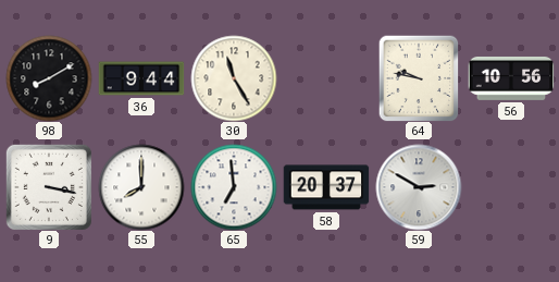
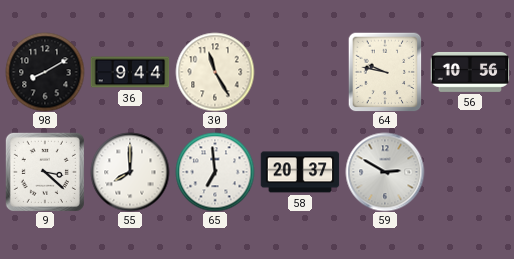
9: 3:17 -> 3:22 (45, 172)
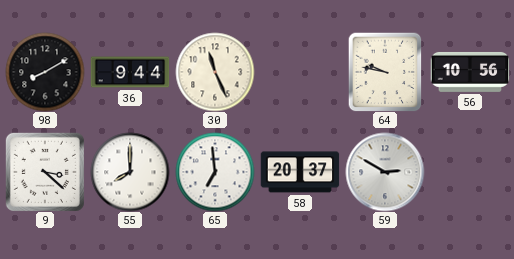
30: 11:25 -> 11:26 (215, 72)
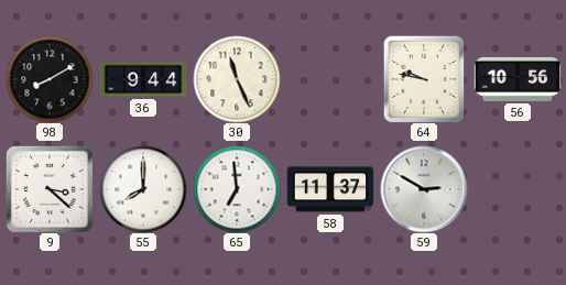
58: 20:37 -> 11:37 (330, 189)
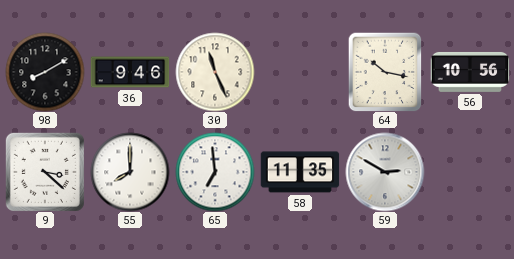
36: 9:44 -> 9:46 (130, 72)
64: 9:47 -> 10:17 (385, 72)
58: 11:37 -> 11:35 (300, 172)
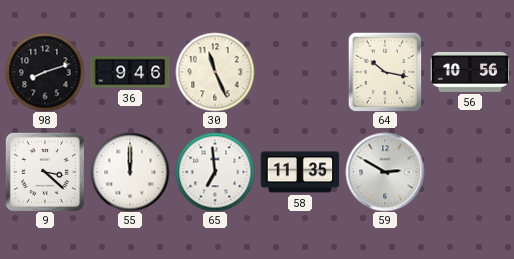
98: 8:10 -> 8:12 (45, 72)
55: 8:00 -> 12:00 (130, 172)
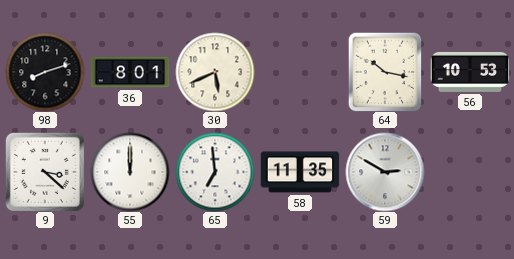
36: 9:46 -> 8:01 (130, 72)
30: 11:26 -> 5:41 (215, 72)
56: 10:56 -> 10:53 (470, 72)
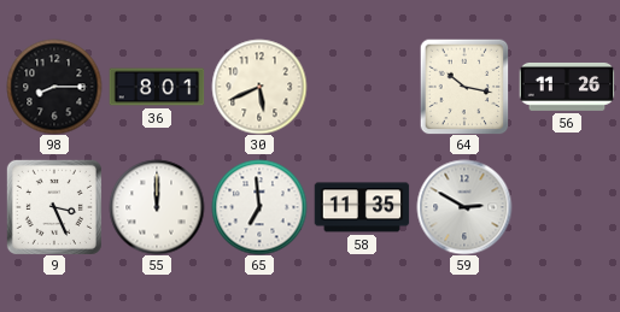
98: 8:12 -> 8:15 (54, 87)
56: 10:53 -> 11:26 (567, 87)
9: 3:22 -> 3:26 (54, 207)
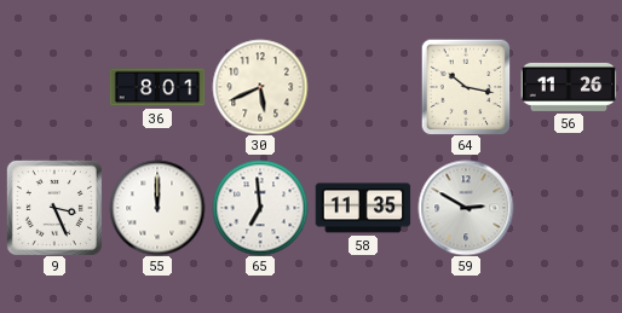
98: 8:15 -> none (54, 87)
